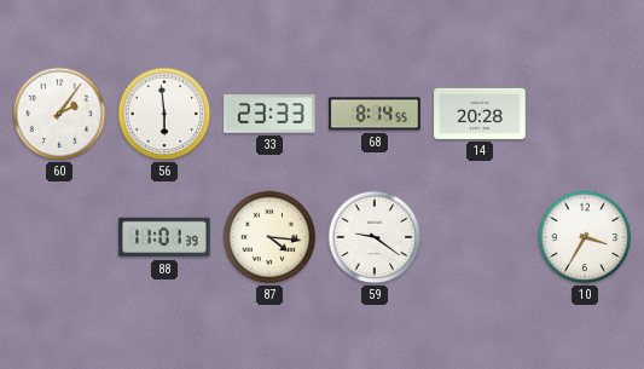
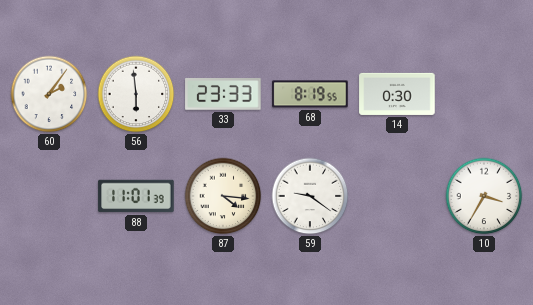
68: 8:14 -> 8:19 (310, 94)
14: 20:28 -> 0:30 (397, 94)
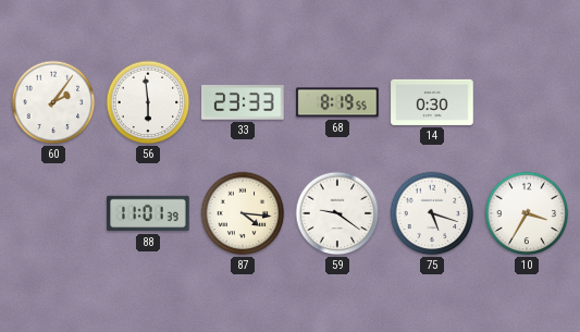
75: none -> 5:18 (432, 213)
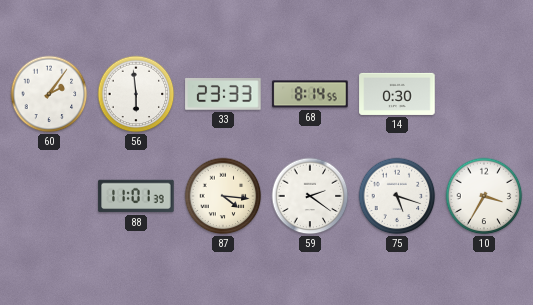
68: 8:19 -> 8:14 (310, 94)
59: 9:21 -> 2:21 (310, 196)
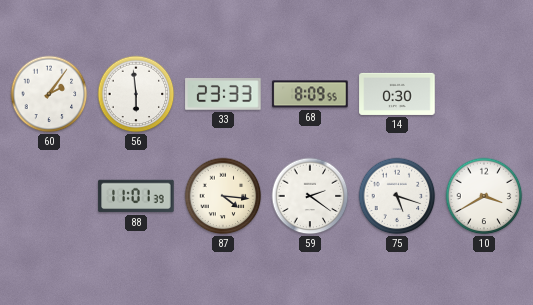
68: 8:14 -> 8:09 (310, 94)
10: 3:35 -> 3:40 (484, 196)
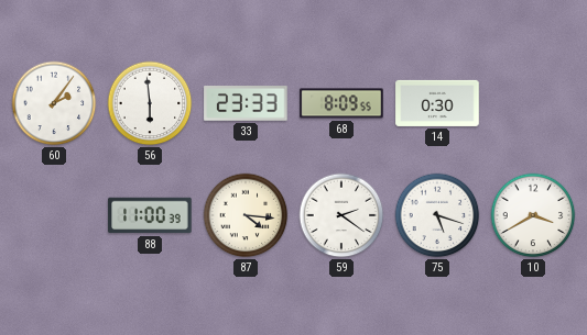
88: 11:01 -> 11:00 (150, 215)
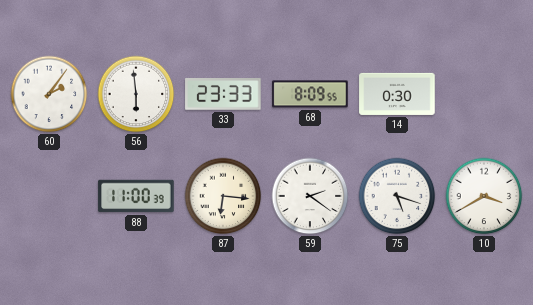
87: 4:16 -> 6:16 (223, 196)
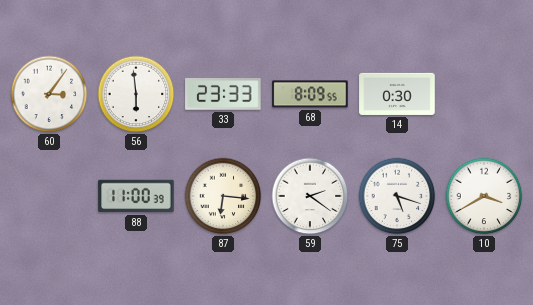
60: 2:06 -> 3:06 (49, 94)
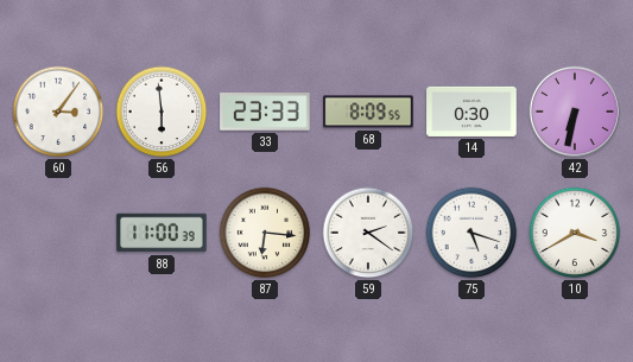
42: none -> 6:32 (575, 112)
